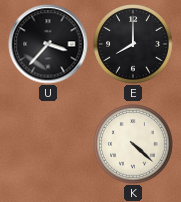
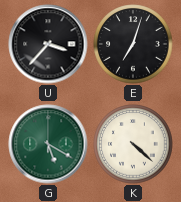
E: 8:00 -> 7:03 (133, 44)
G: none -> 5:20 (48, 144)
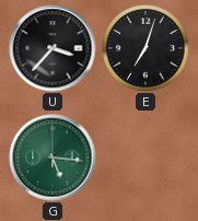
G: 5:20 -> 5:16 (53, 158)
K: 4:22 -> none (133, 144)
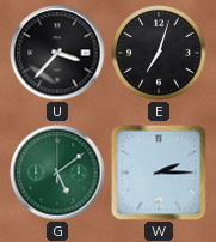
G: 5:16 -> 5:09 (57, 173)
W: none -> 2:15 (159, 173)
